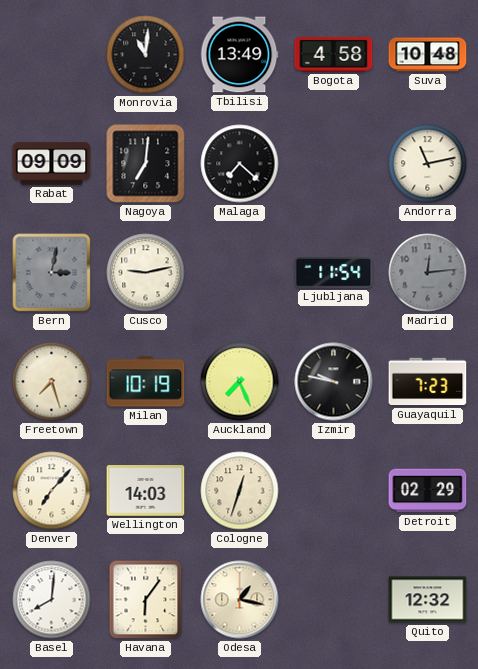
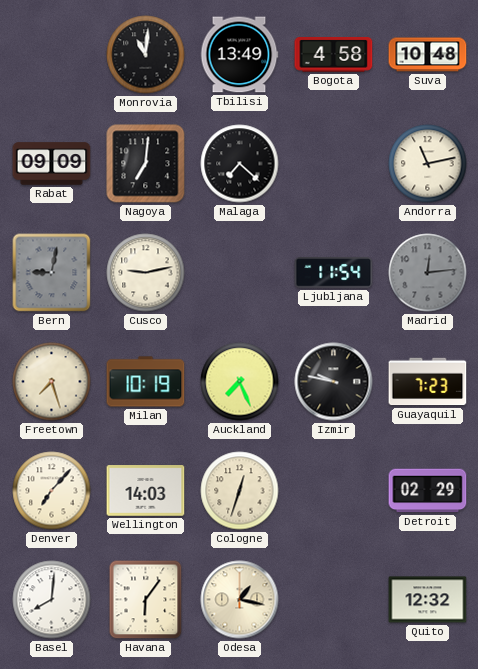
Bern: 3:02 -> 9:02 (52, 273)
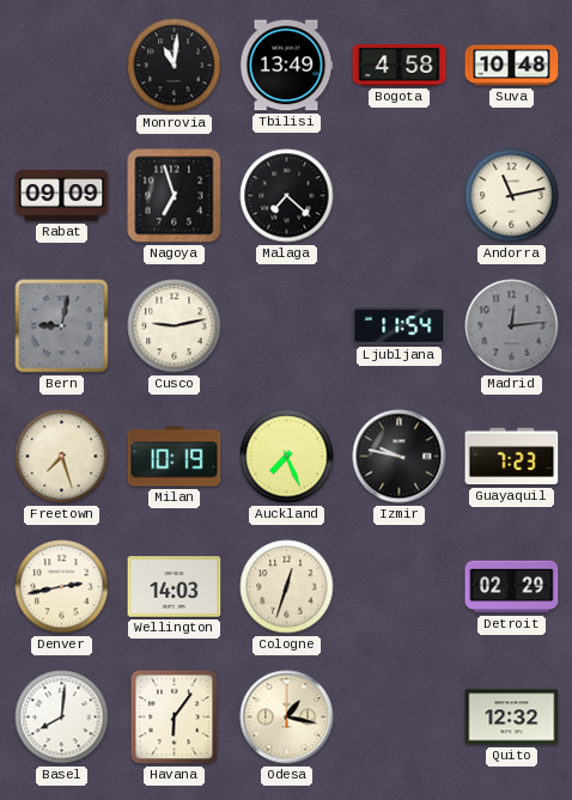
Nagoya: 7:01 -> 6:57 (175, 196)
Denver: 7:07 -> 2:43 (62, 587)
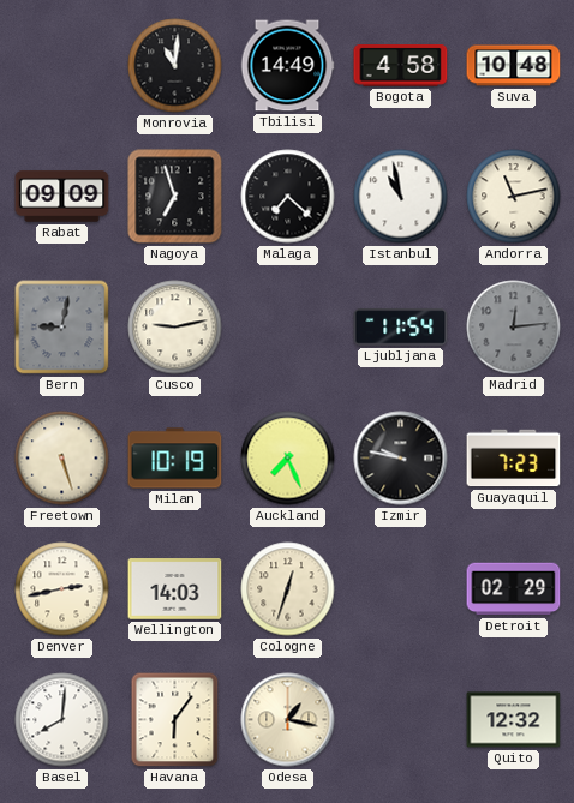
Tbilisi: 13:49 -> 14:49 (287, 66)
Istanbul: none -> 10:58 (401, 197)
Freetown: 7:27 -> 5:27 (62, 459)
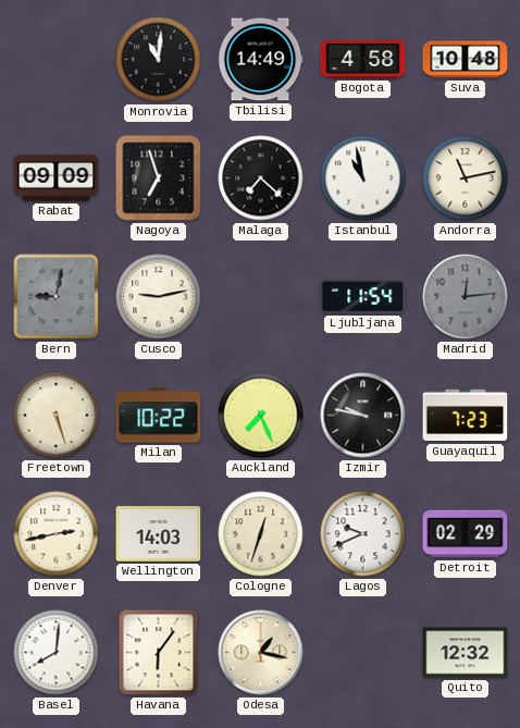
Milan: 10:19 -> 10:22 (159, 416)
Lagos: none -> 9:41 (363, 534)
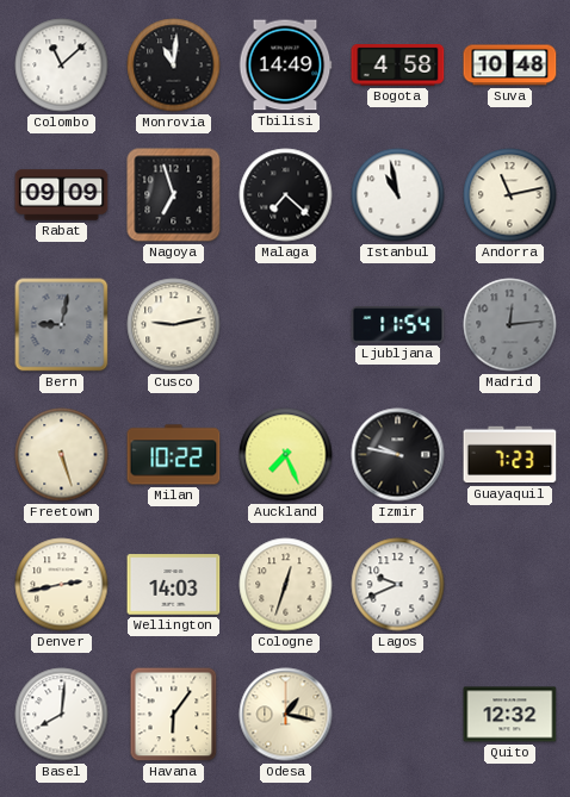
Colombo: none -> 11:08 (62, 66)
Detroit: 02:29 -> none (466, 534)
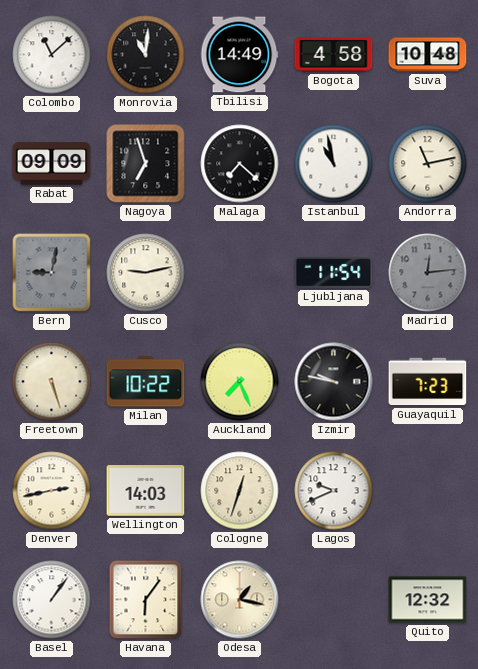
Basel: 8:01 -> 1:06 (52, 600)
